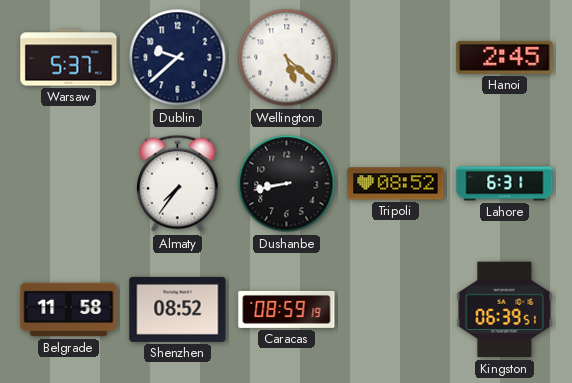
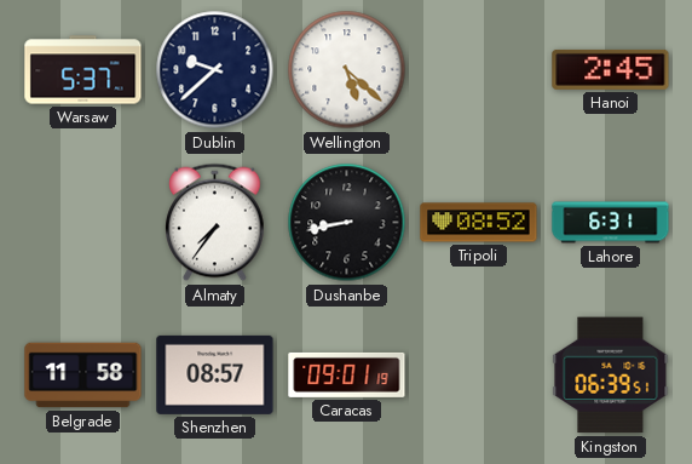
Shenzhen: 08:52 -> 08:57 (215, 374)
Caracas: 08:59 -> 09:01 (347, 374)
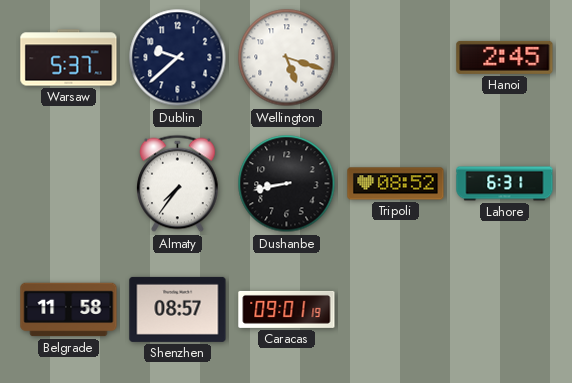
Wellington: 5:22 -> 5:18 (287, 58)
Kingston: 06:39 -> none (611, 376)
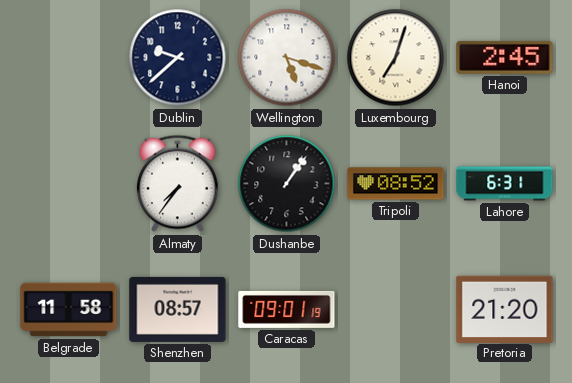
Warsaw: 5:37 -> none (69, 58)
Luxembourg: none -> 7:03 (396, 58)
Dushanbe: 8:43 -> 1:06 (287, 184)
Pretoria: none -> 21:20 (505, 309)
